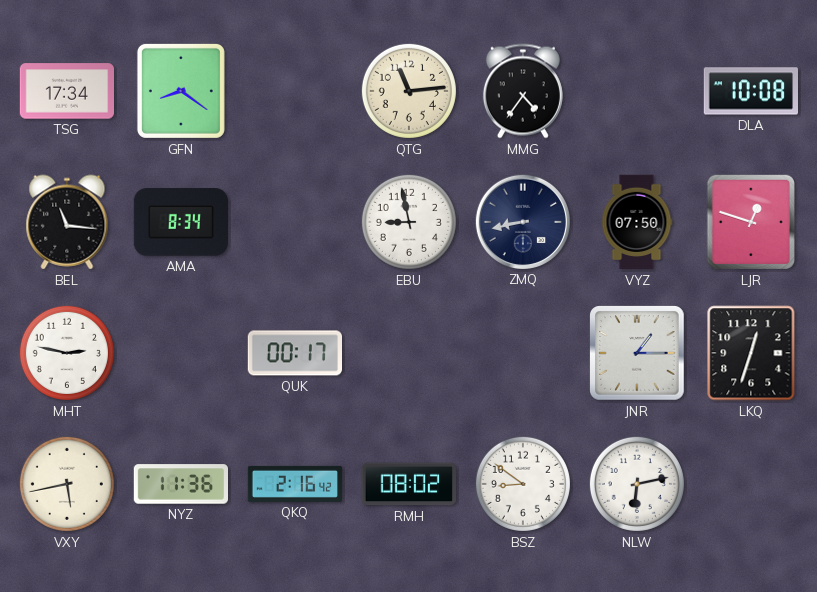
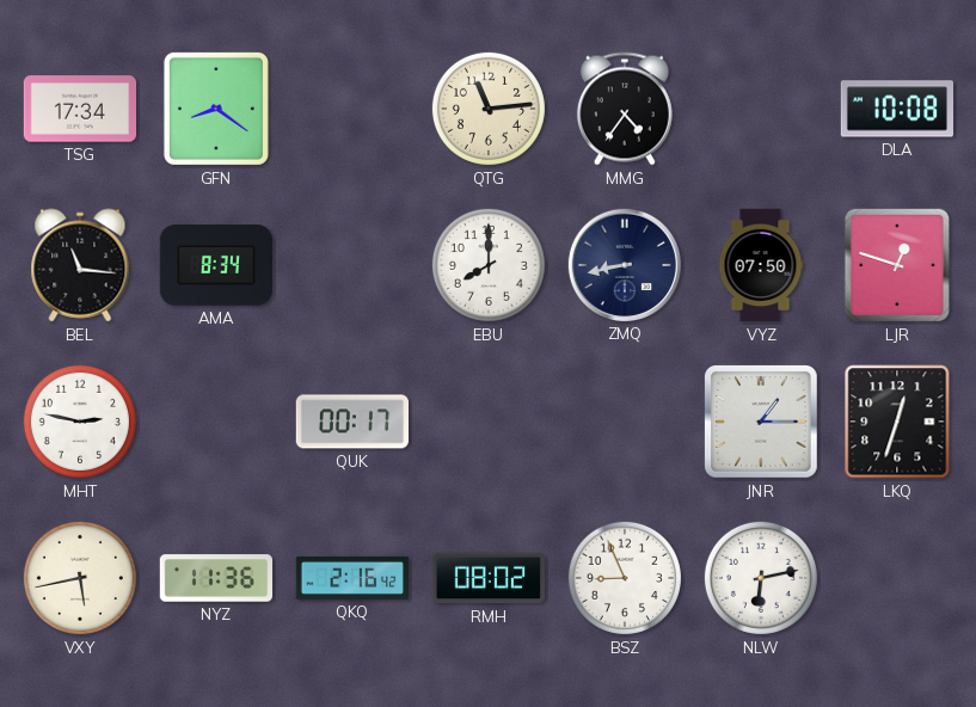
EBU: 8:58 -> 8:00 (489, 265)
BSZ: 8:51 -> 8:56 (625, 578)
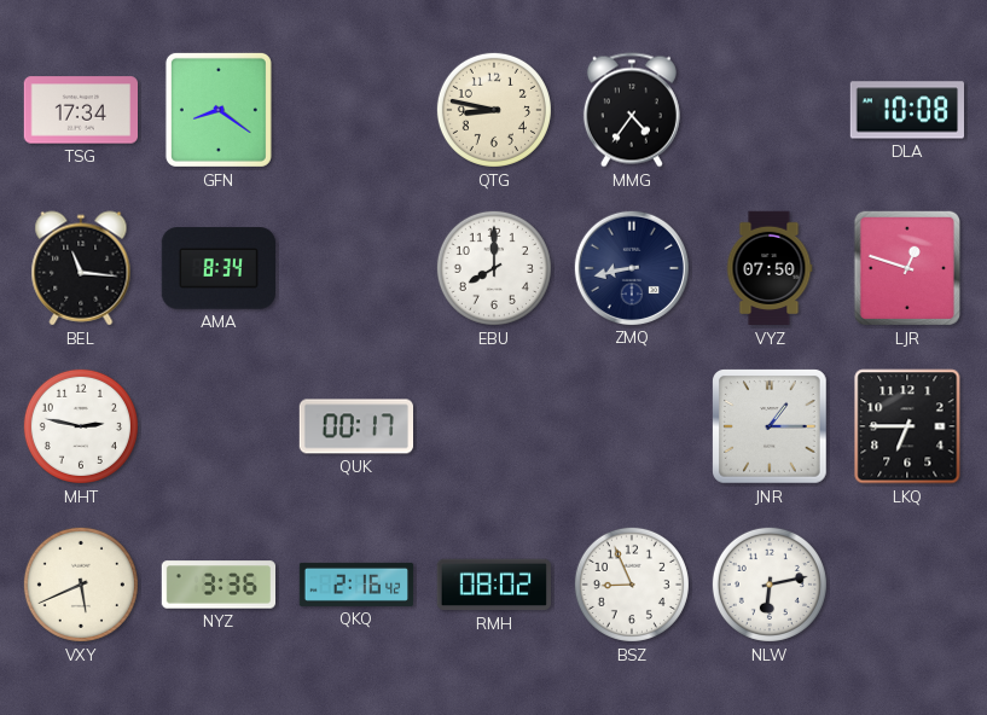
QTG: 11:14 -> 8:47 (494, 110)
LKQ: 12:33 -> 6:45 (907, 426)
VXY: 5:43 -> 5:41 (81, 585)
NYZ: 11:36 -> 3:36 (217, 585)
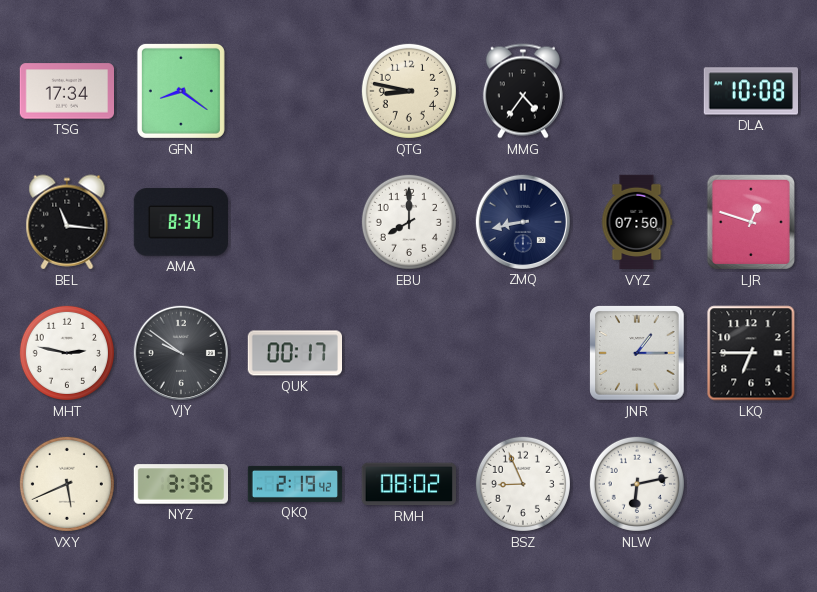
VJY: none -> 9:51 (180, 352)
QKQ: 2:16 -> 2:19 (295, 484)
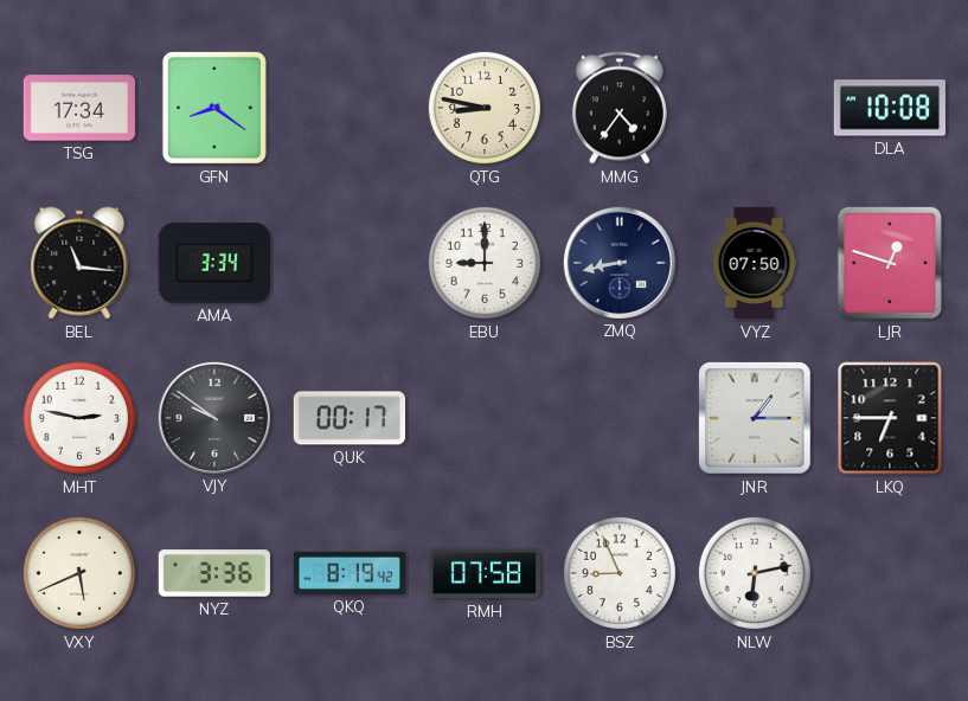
AMA: 8:34 -> 3:34 (213, 263)
EBU: 8:00 -> 9:00 (485, 263)
QKQ: 2:19 -> 8:19 (350, 573)
RMH: 08:02 -> 07:58 (483, 573)
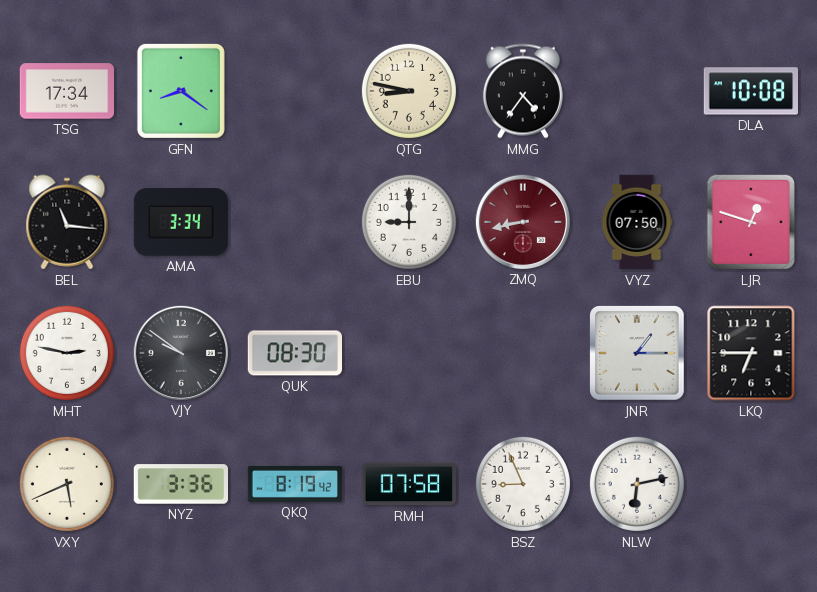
ZMQ dial: navy -> burgundy (522, 221)
QUK: 00:17 -> 08:30 (294, 353)
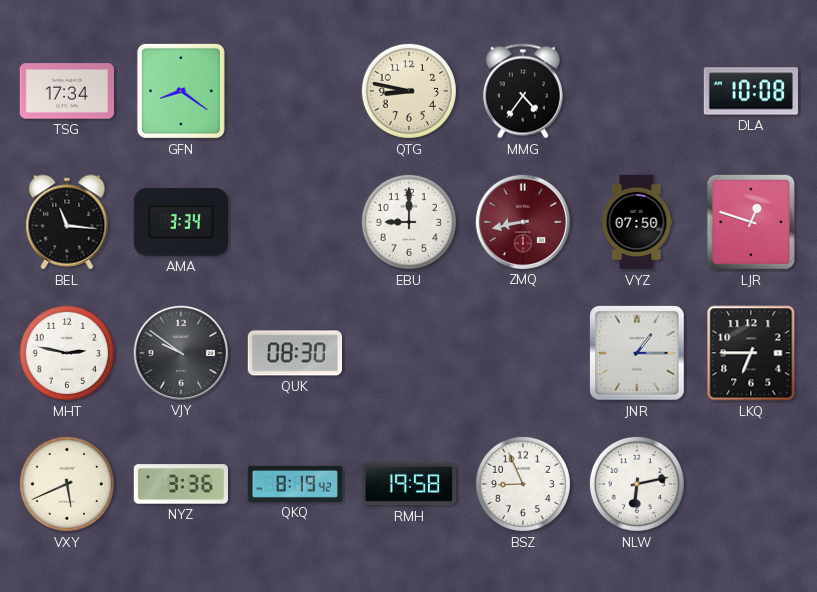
RMH: 07:58 -> 19:58 (408, 484)
